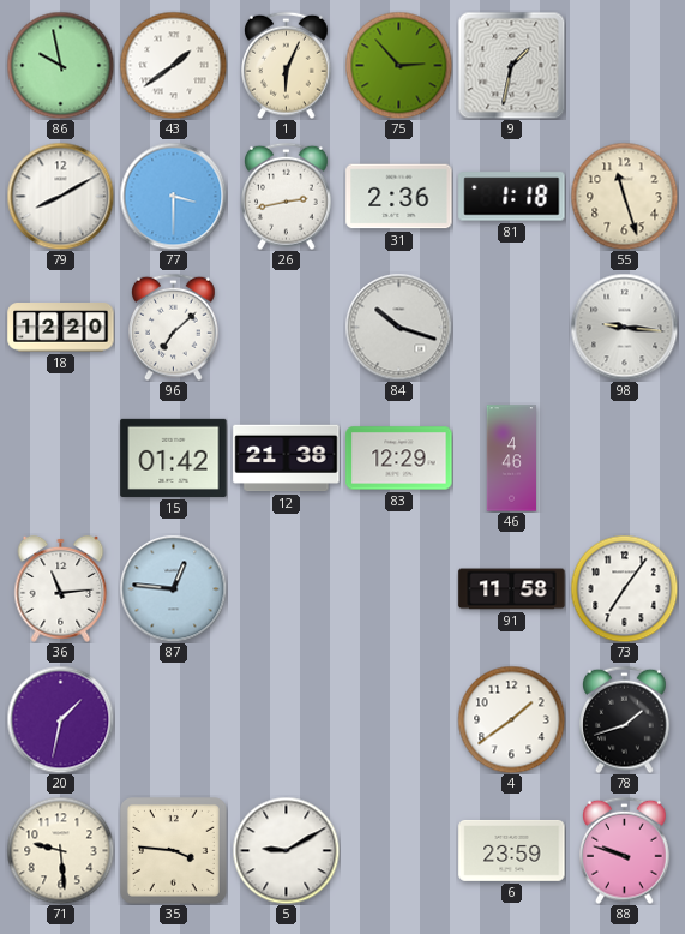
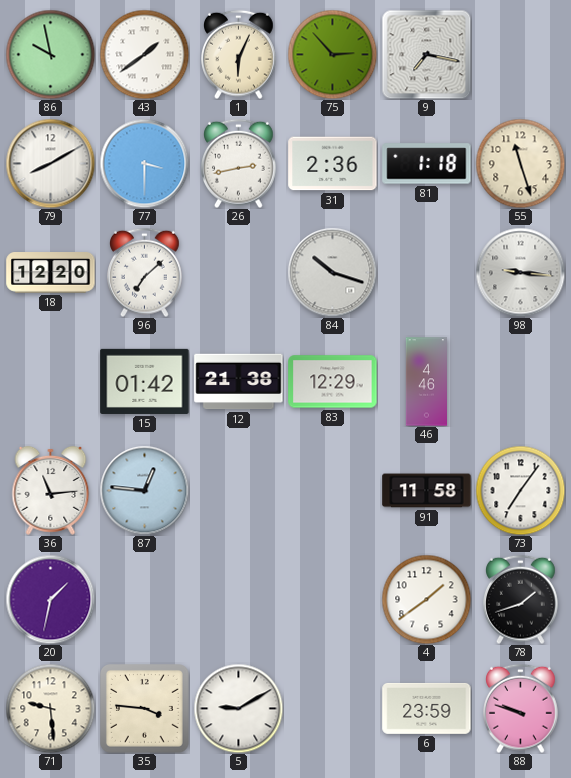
9: 1:32 -> 7:17 (426, 54)
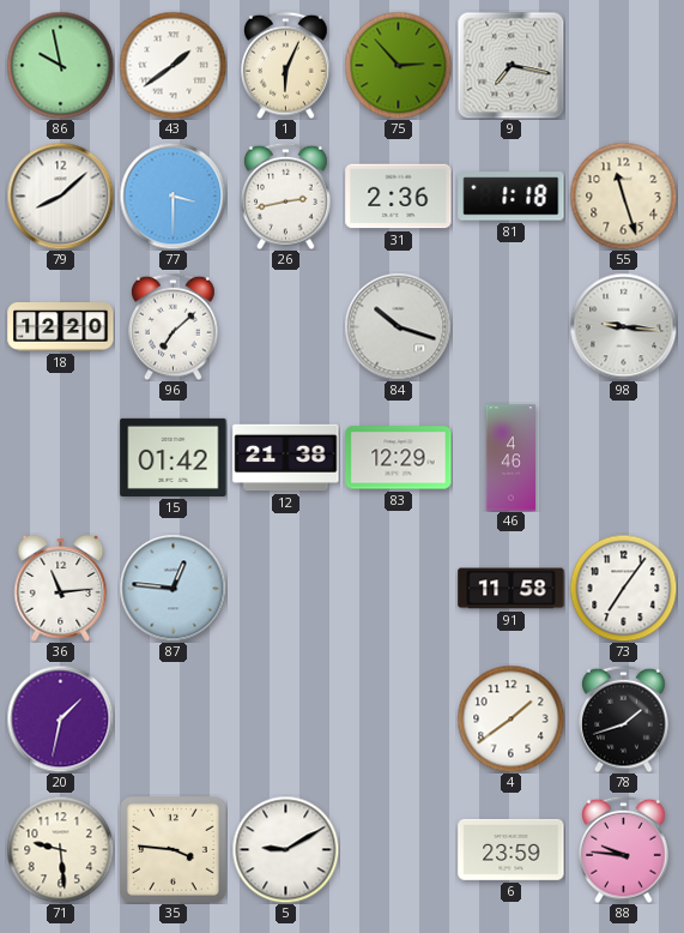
79: 8:10 -> 8:08 (60, 195)
88: 9:48 -> 9:46 (624, 849)
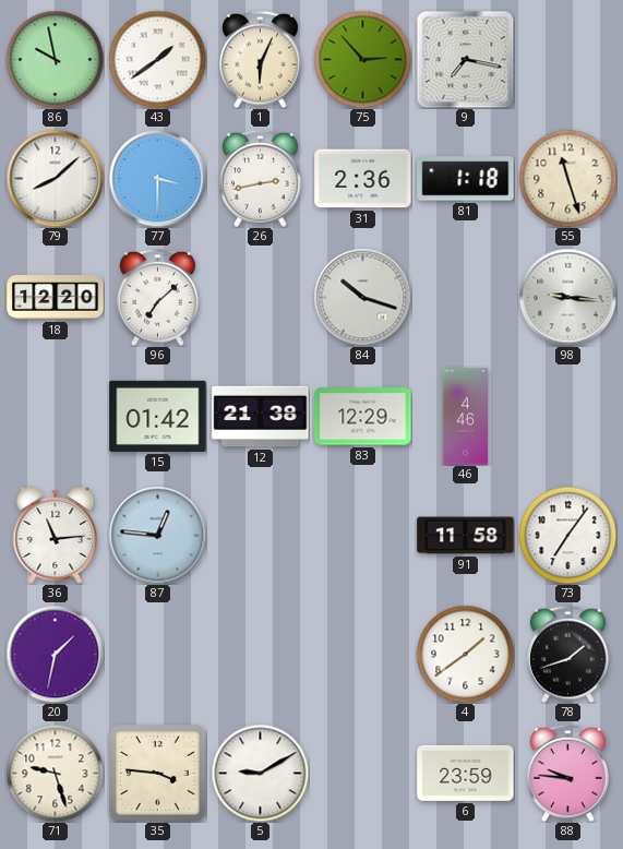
71: 9:29 -> 9:27 (55, 773)
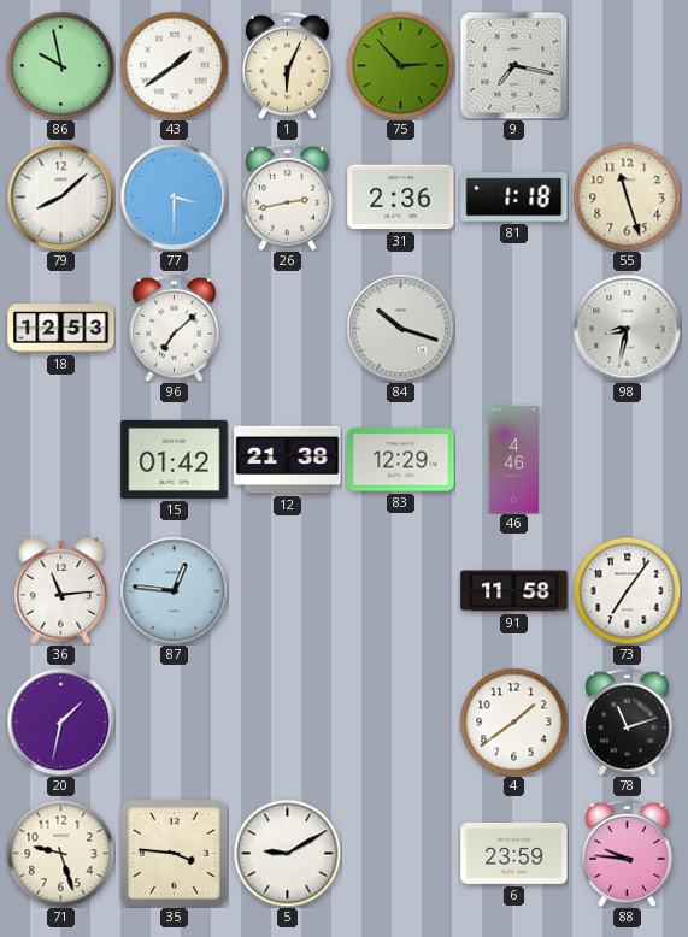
18: 12:20 -> 12:53 (61, 329)
98: 9:16 -> 8:32 (627, 328)
78: 1:42 -> 11:12 (628, 721)
